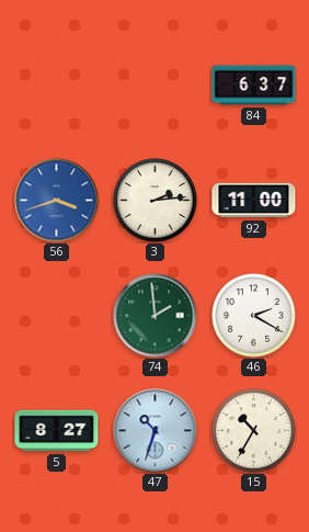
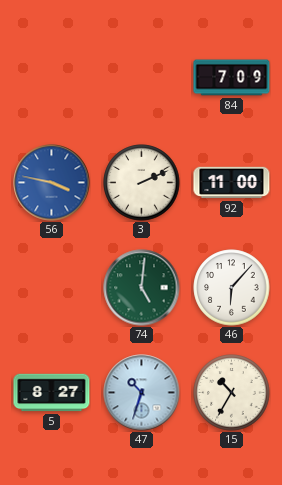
84: 6:37 -> 7:09 (232, 78)
56: 3:42 -> 3:47 (52, 183)
3: 2:14 -> 2:11 (142, 183)
74: 1:59 -> 5:01 (142, 288)
46: 2:20 -> 6:07 (232, 288)
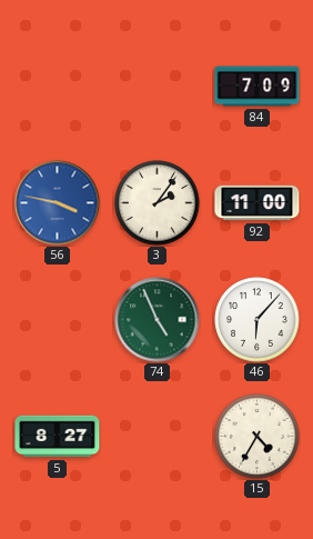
3: 2:11 -> 2:06 (158, 203)
74: 5:01 -> 4:56 (158, 320)
47: 10:33 -> none (142, 393)
15: 10:35 -> 4:35 (258, 437)
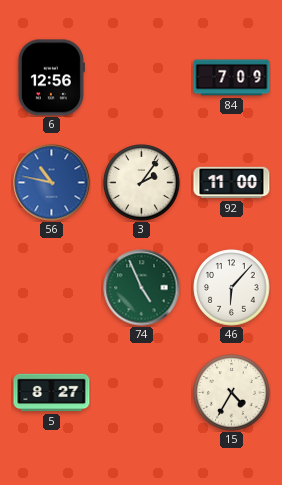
6: none -> 12:56 (51, 78)
56: 3:47 -> 10:47 (52, 183)
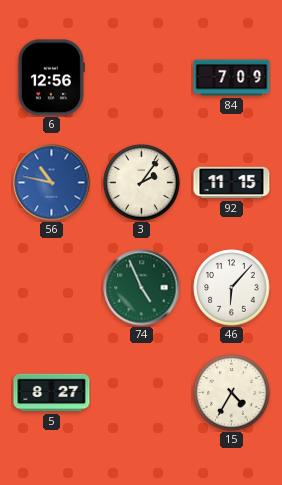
92: 11:00 -> 11:15 (232, 183)
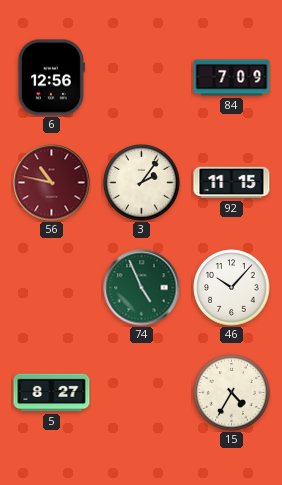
56 dial: blue -> burgundy (52, 183)
46: 6:07 -> 10:07 (232, 288)
